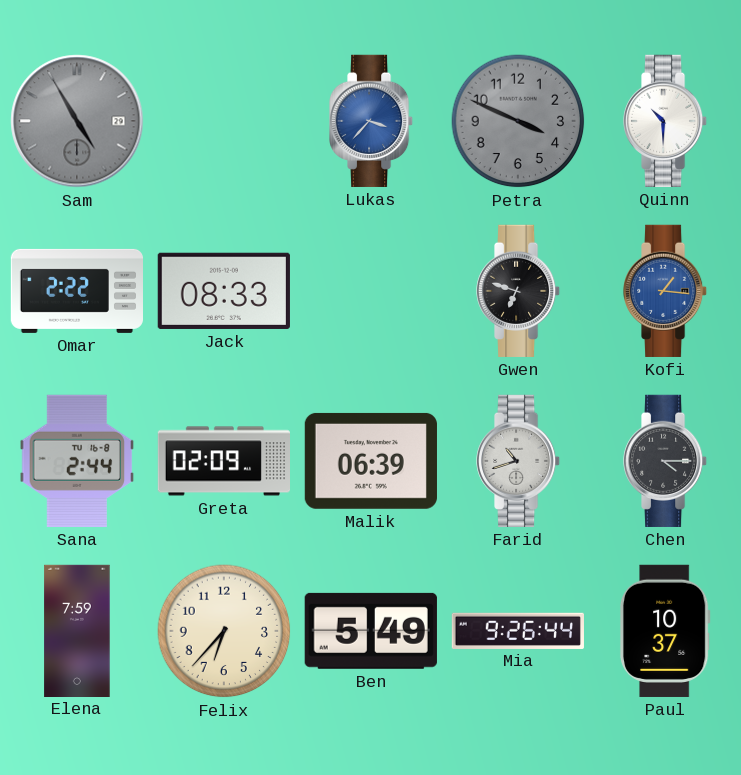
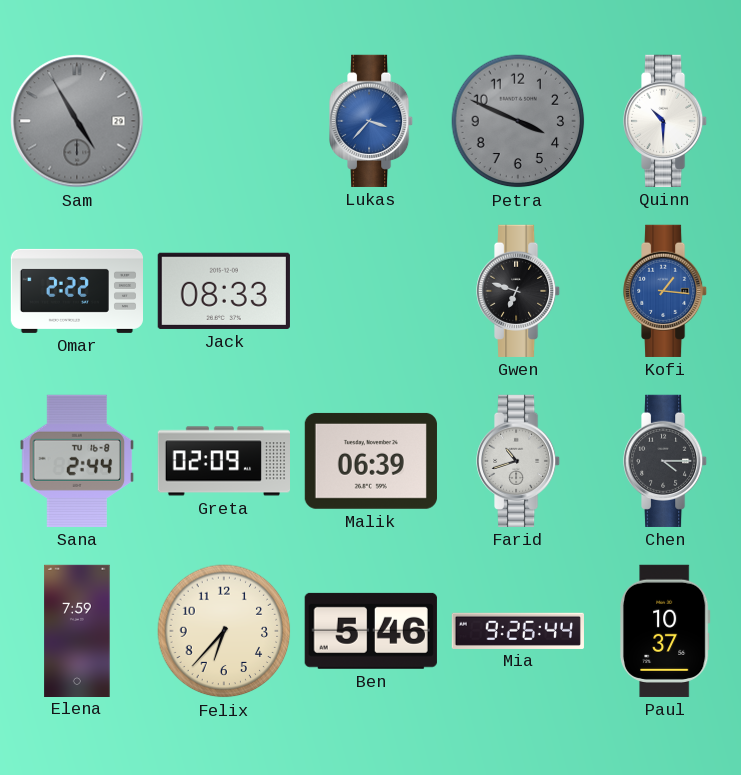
Ben: 5:49 -> 5:46 (371, 631)
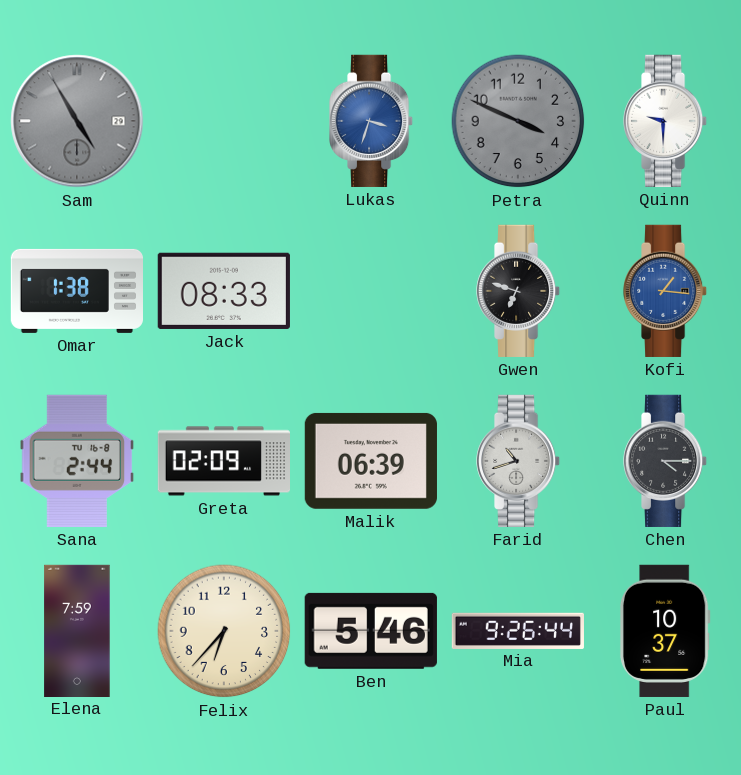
Lukas: 3:37 -> 3:33 (372, 121)
Quinn: 10:30 -> 9:30 (666, 121)
Omar: 2:22 -> 1:38 (76, 291)
